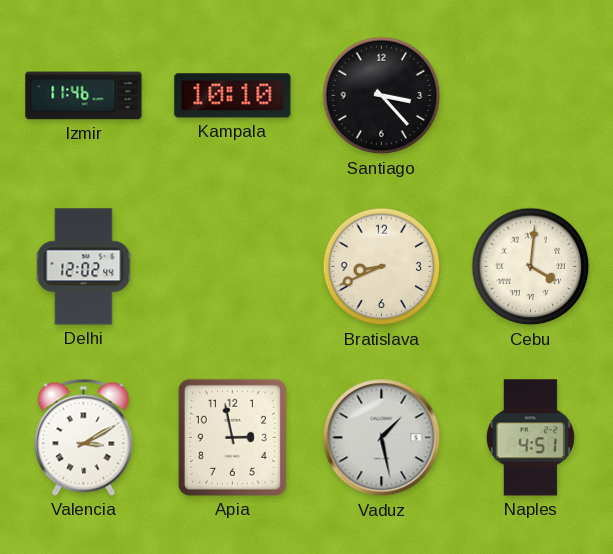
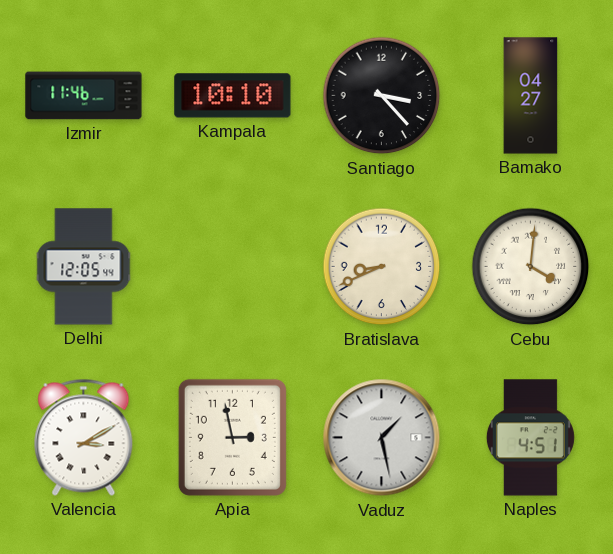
Bamako: none -> 04:27 (531, 96)
Delhi: 12:02 -> 12:05 (84, 267)
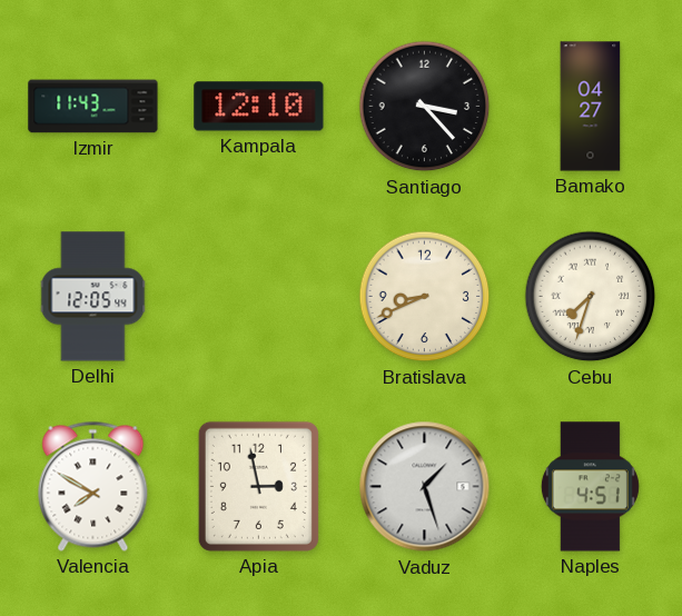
Izmir: 11:46 -> 11:43 (93, 107)
Kampala: 10:10 -> 12:10 (259, 107)
Cebu: 4:01 -> 7:33 (591, 297)
Valencia: 3:10 -> 7:50 (93, 486)
Vaduz: 1:28 -> 1:27 (425, 487)
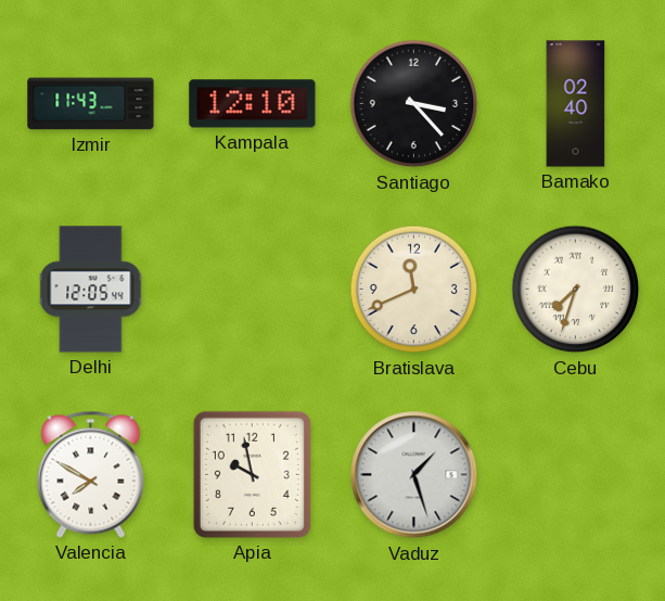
Bamako: 04:27 -> 02:40 (576, 104)
Bratislava: 8:41 -> 11:41 (414, 290)
Apia: 2:58 -> 9:58 (252, 474)
Naples: 4:51 -> none (590, 487)
